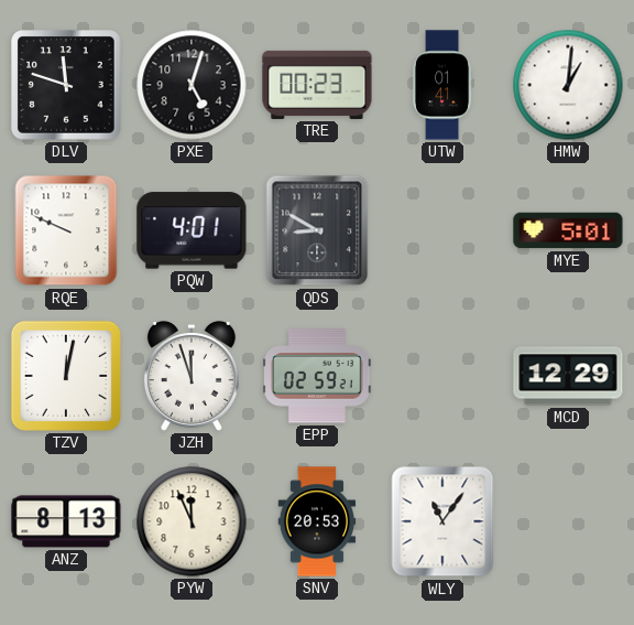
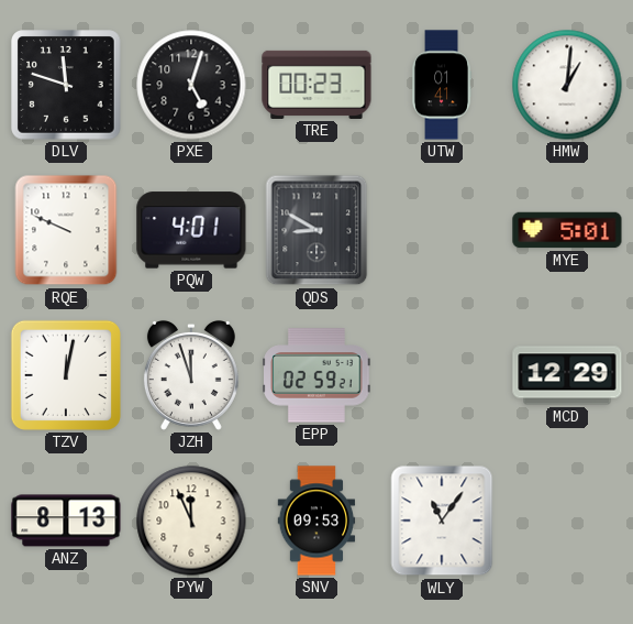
SNV: 20:53 -> 09:53 (316, 521)
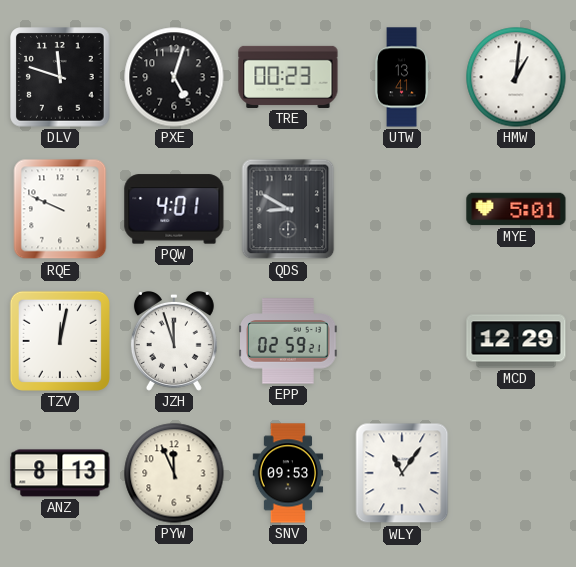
UTW: 01:41 -> 13:41 (402, 77)
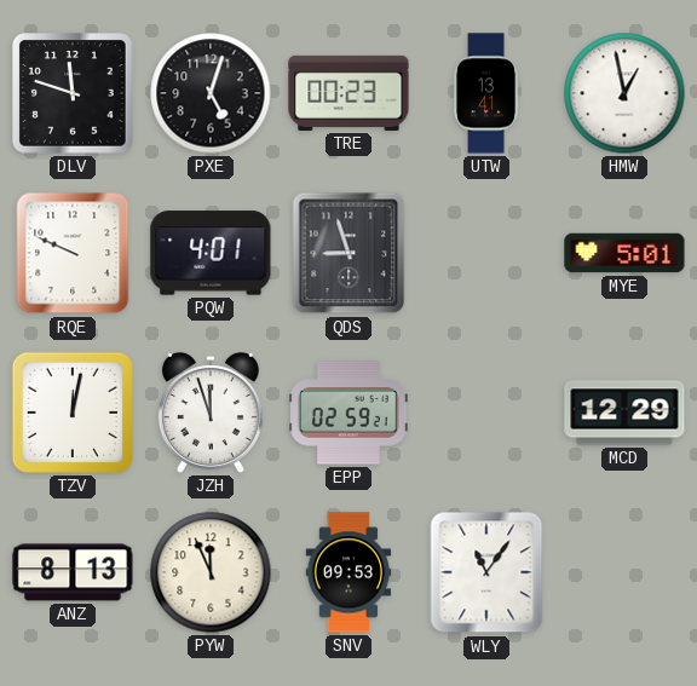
HMW: 1:01 -> 12:58 (624, 93)
QDS: 8:50 -> 8:57 (348, 253)
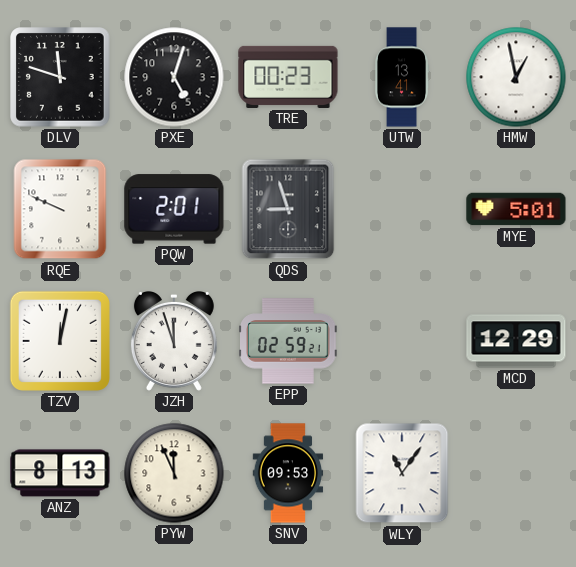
PQW: 4:01 -> 2:01 (174, 209)
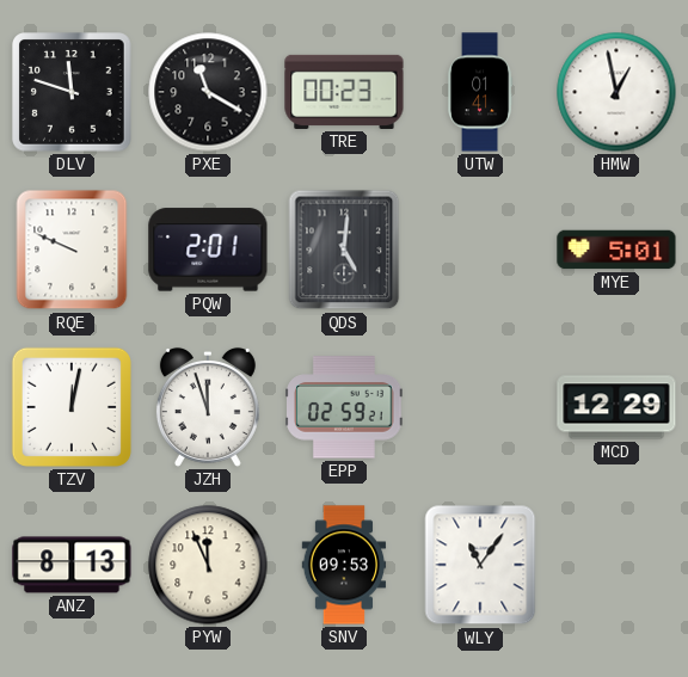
PXE: 5:03 -> 11:20 (208, 92)
UTW: 13:41 -> 01:41 (480, 92)
QDS: 8:57 -> 5:01 (344, 250)
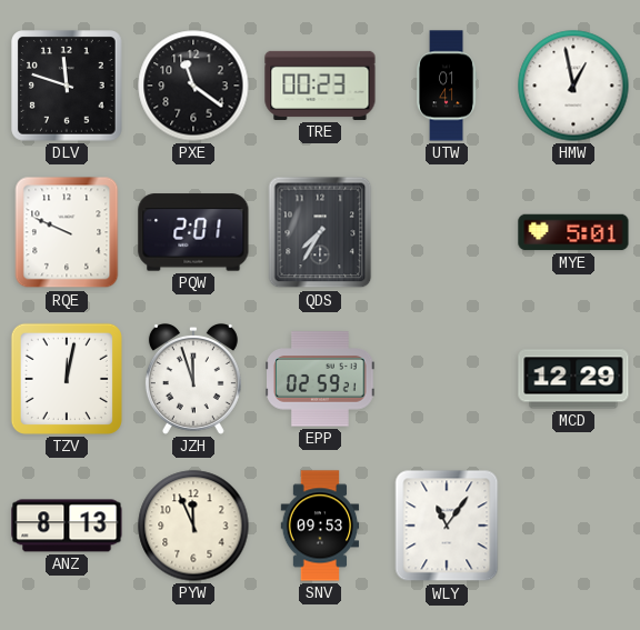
PXE: 11:20 -> 11:21 (193, 86)
QDS: 5:01 -> 7:35 (320, 232)
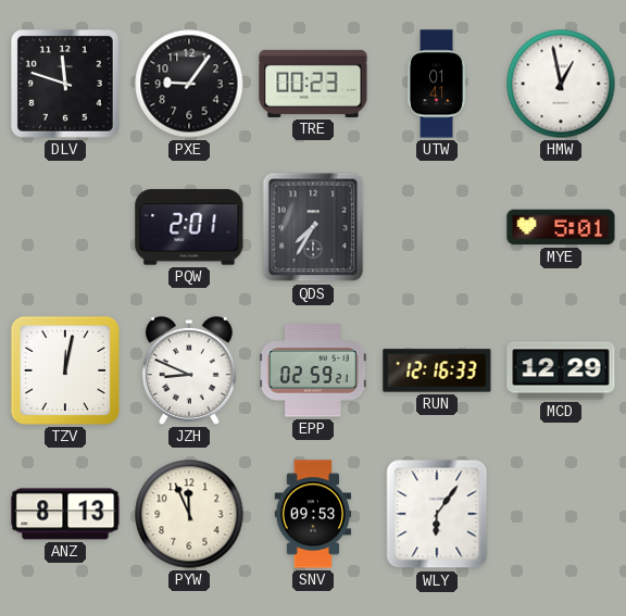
PXE: 11:21 -> 9:06 (189, 84)
RQE: 9:49 -> none (67, 232)
JZH: 11:57 -> 8:49 (189, 370)
RUN: none -> 12:16 (437, 370)
WLY: 11:06 -> 6:06 (437, 514)
